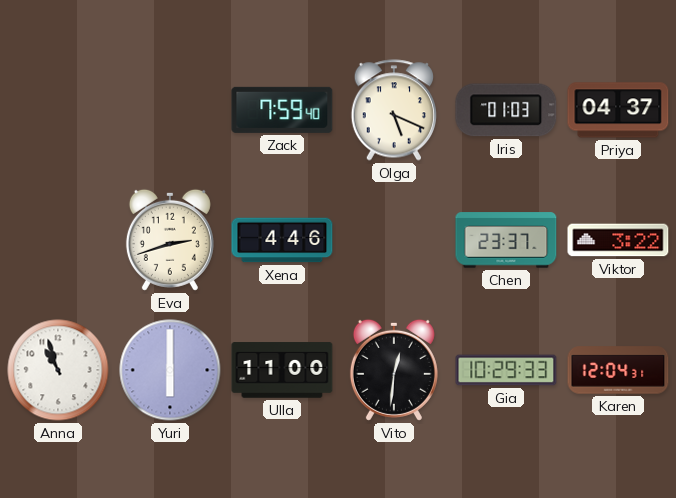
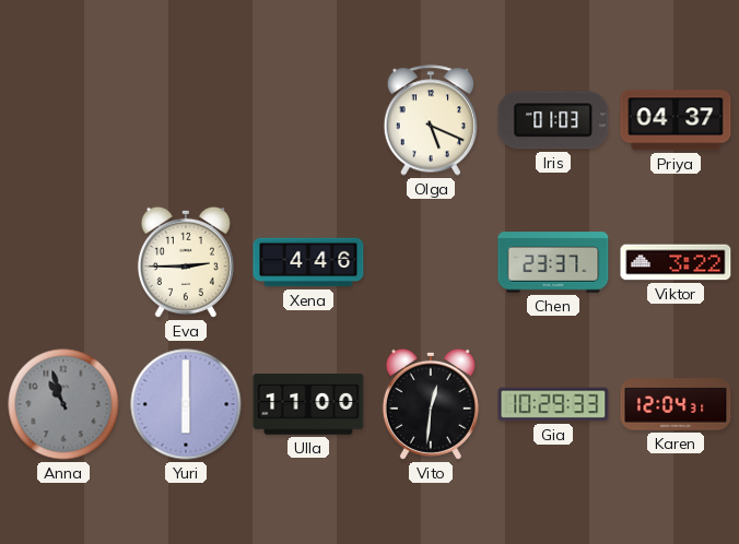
Zack: 7:59 -> none (282, 110)
Eva: 2:42 -> 2:45 (186, 262)
Anna dial: white -> grey (63, 404)
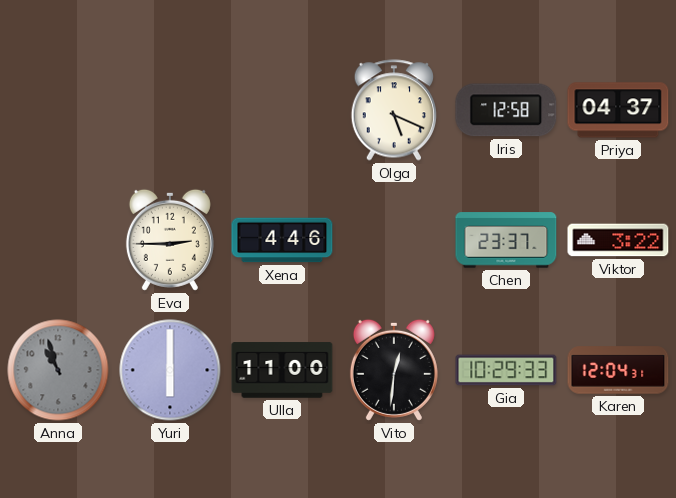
Iris: 01:03 -> 12:58 (506, 110)
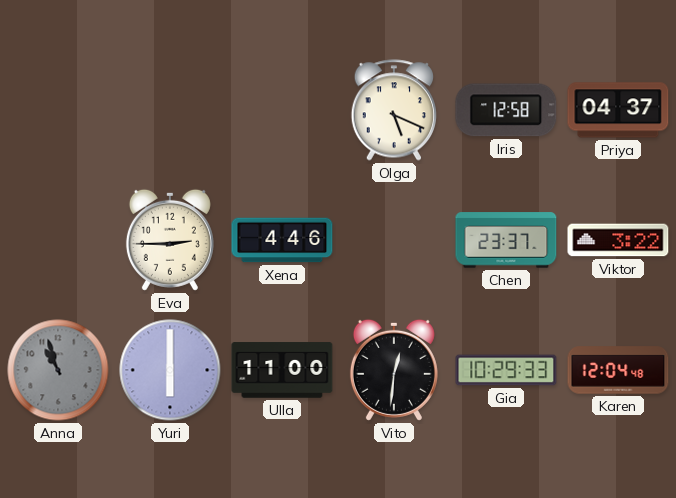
Karen: 12:04:31 -> 12:04:48 (618, 370)
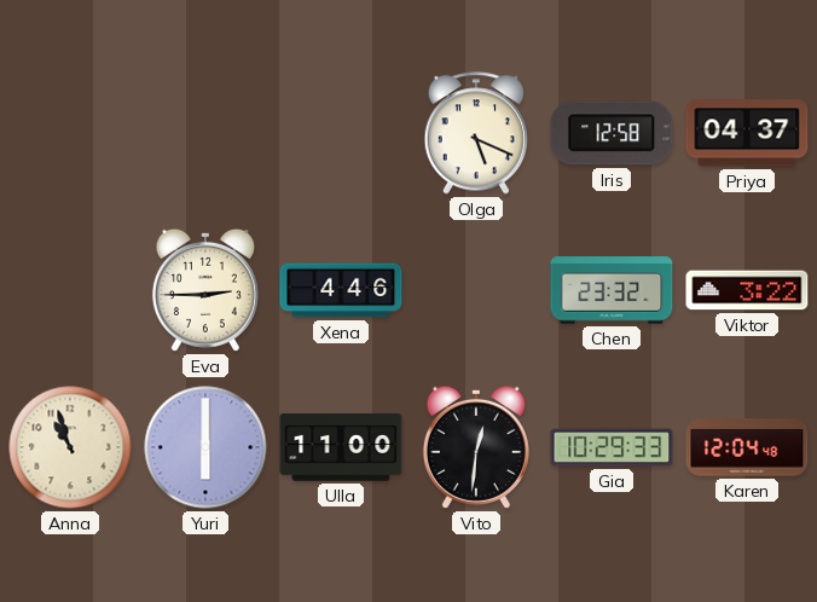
Chen: 23:37 -> 23:32 (612, 290)
Anna dial: grey -> cream (70, 447)
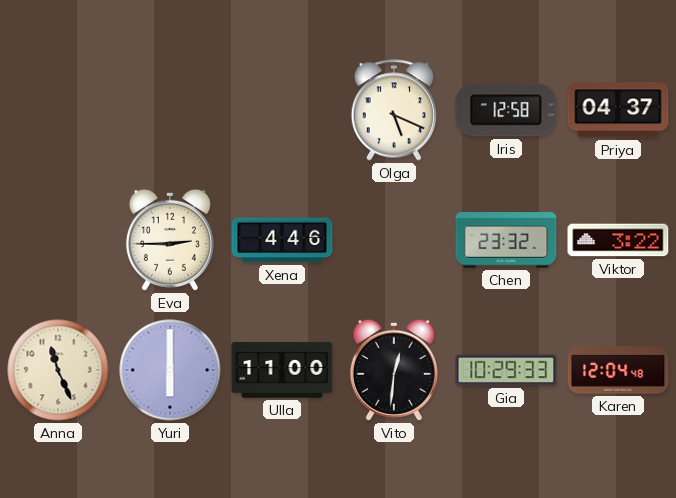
Anna: 10:57 -> 11:26 (58, 370)
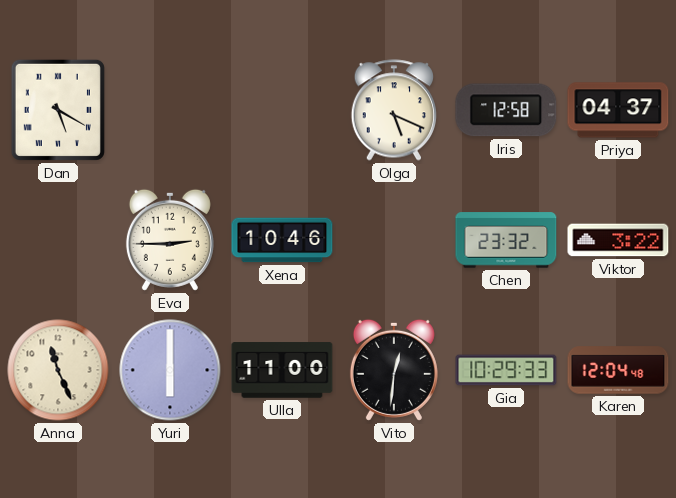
Dan: none -> 5:20 (58, 110)
Xena: 4:46 -> 10:46 (282, 240)
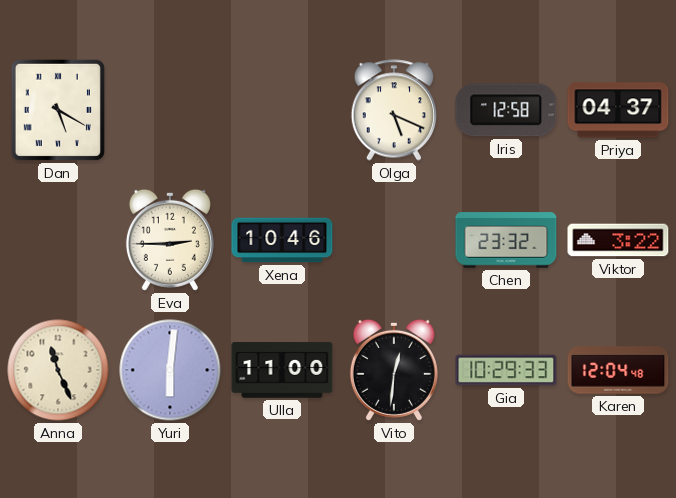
Yuri: 6:00 -> 6:01 (170, 370)
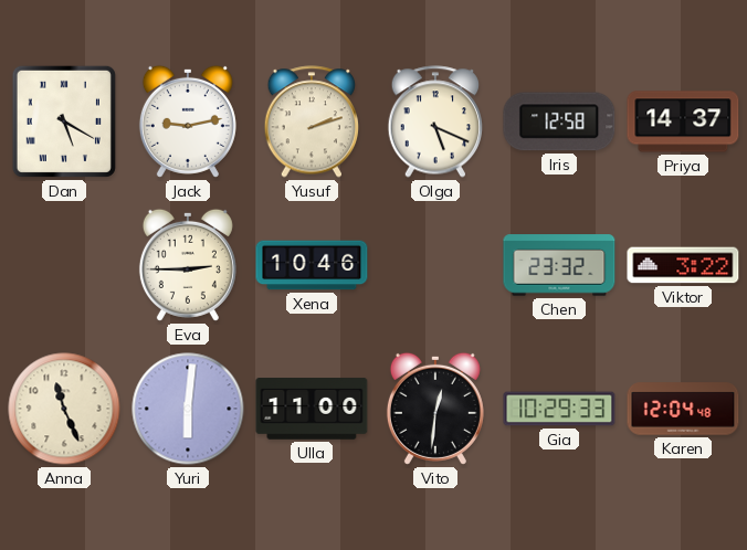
Jack: none -> 9:13 (188, 121)
Yusuf: none -> 2:12 (312, 121)
Priya: 04:37 -> 14:37 (683, 121)
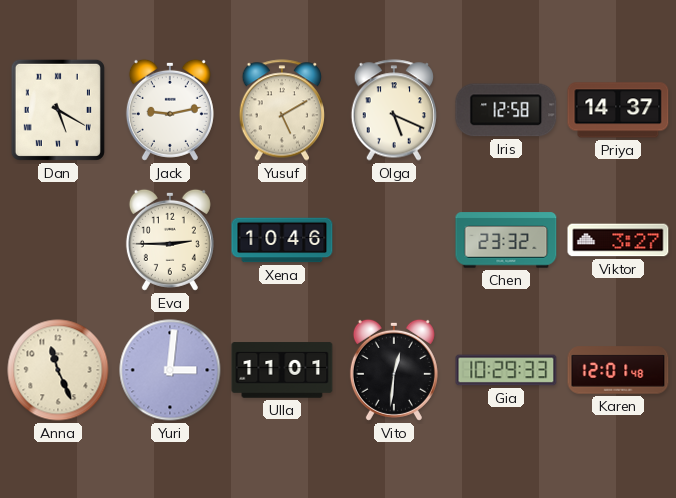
Yusuf: 2:12 -> 5:10 (282, 110)
Viktor: 3:22 -> 3:27 (618, 240)
Yuri: 6:01 -> 3:01 (170, 370)
Ulla: 11:00 -> 11:01 (282, 370)
Karen: 12:04 -> 12:01 (618, 370)
